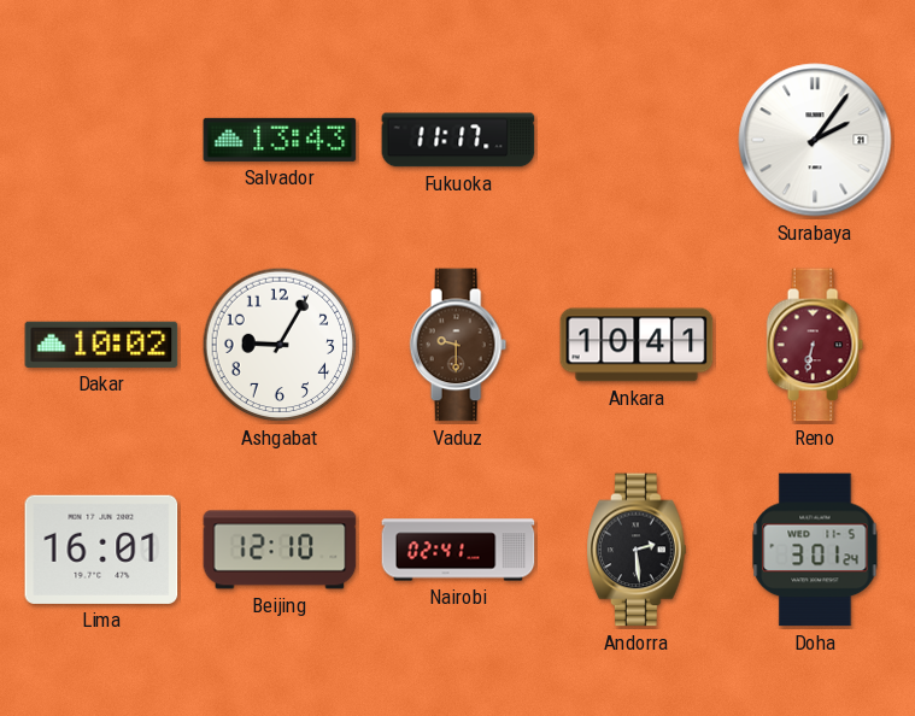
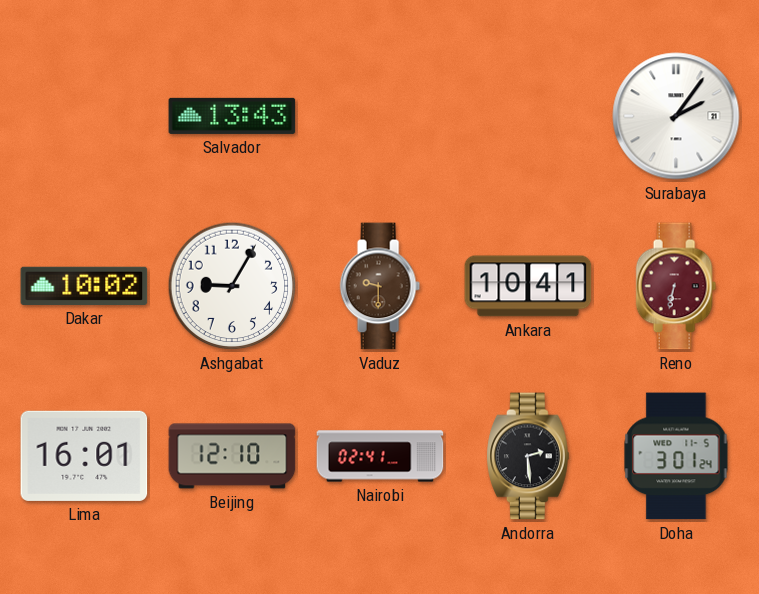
Fukuoka: 11:17 -> none (458, 140)
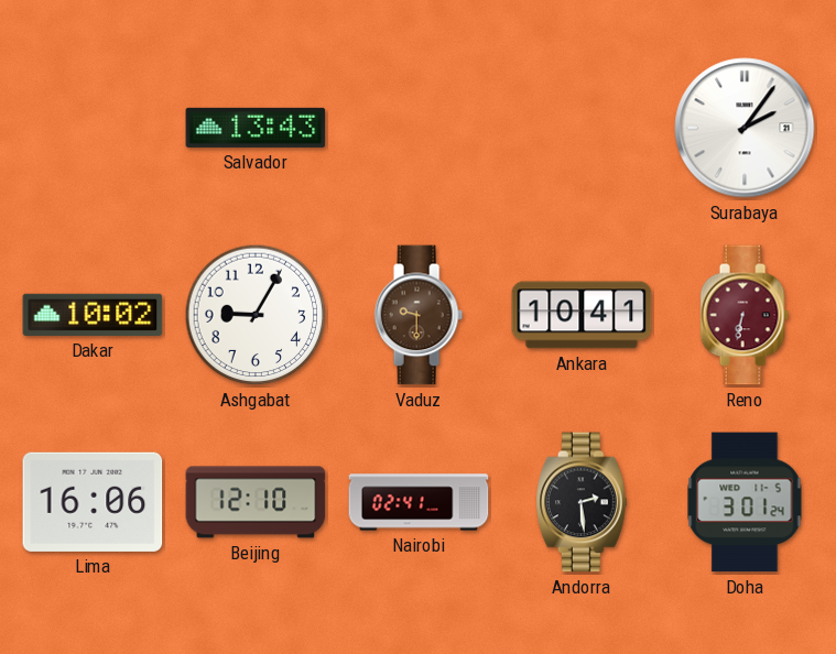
Lima: 16:01 -> 16:06 (93, 502)
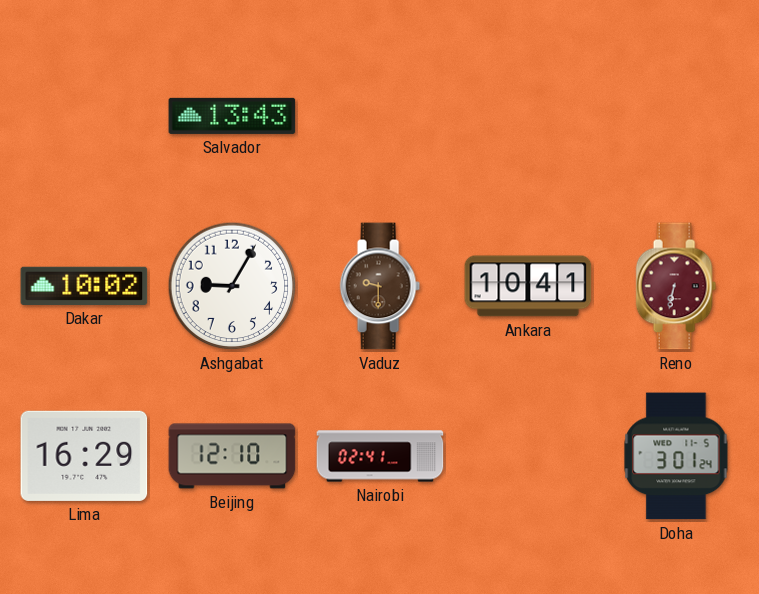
Surabaya: 2:06 -> none (745, 128)
Lima: 16:06 -> 16:29 (84, 456)
Andorra: 2:29 -> none (582, 502)
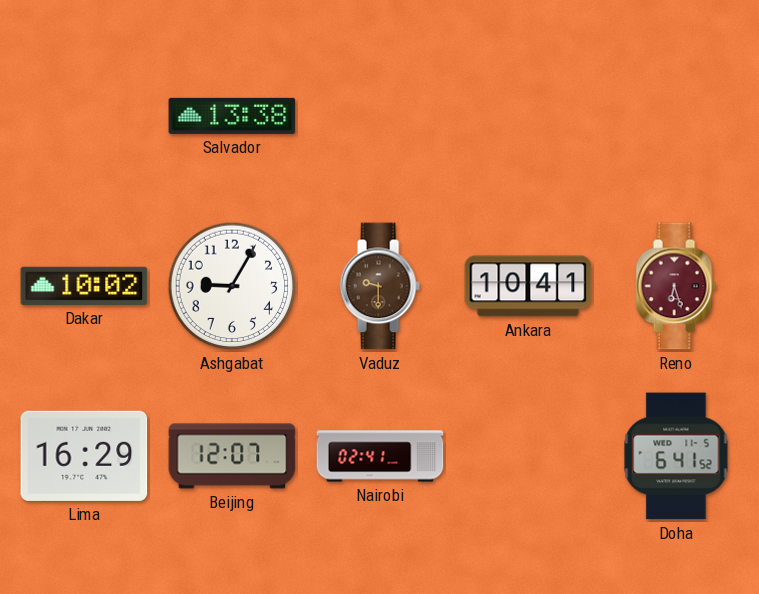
Salvador: 13:43 -> 13:38 (232, 116)
Reno: 6:32 -> 6:27 (676, 286)
Beijing: 12:10 -> 12:07 (232, 456)
Doha: 3:01 -> 6:41 (676, 456)
